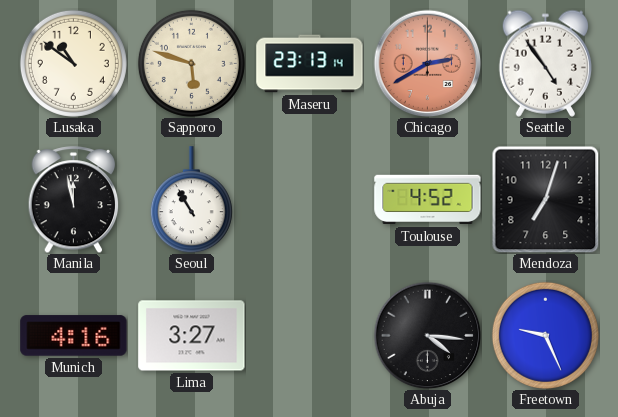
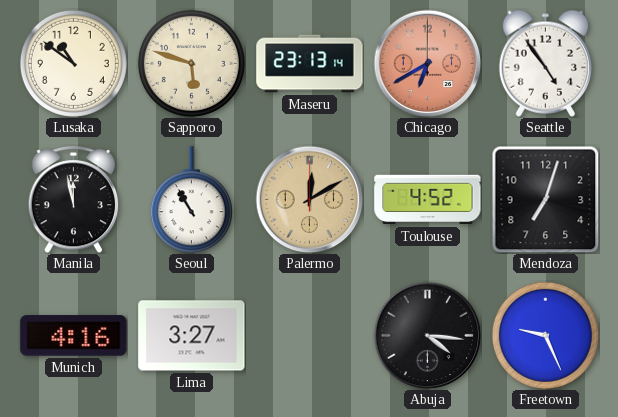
Chicago: 2:40 -> 6:40 (427, 63)
Palermo: none -> 12:10 (309, 199)
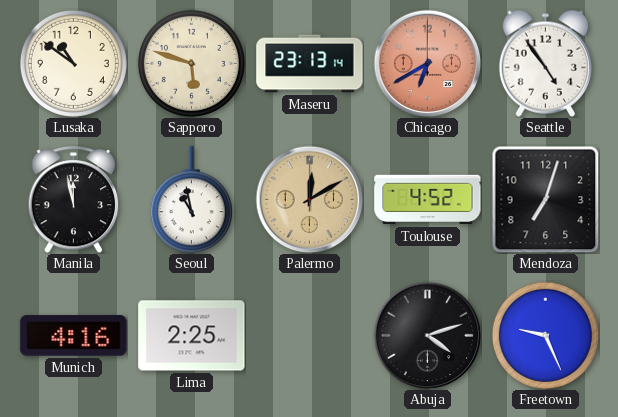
Seoul: 10:55 -> 10:58 (191, 200)
Lima: 3:27 -> 2:25 (192, 336)
Abuja: 4:16 -> 4:12 (427, 335)
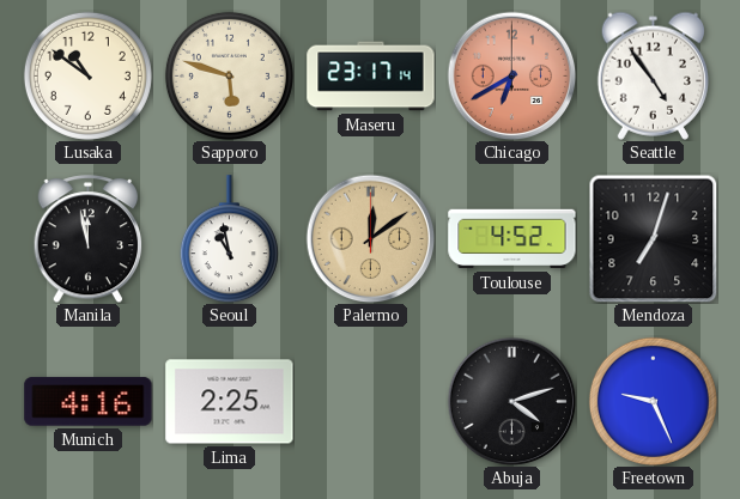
Maseru: 23:13 -> 23:17 (371, 77)
Palermo: 12:10 -> 12:09 (370, 238)
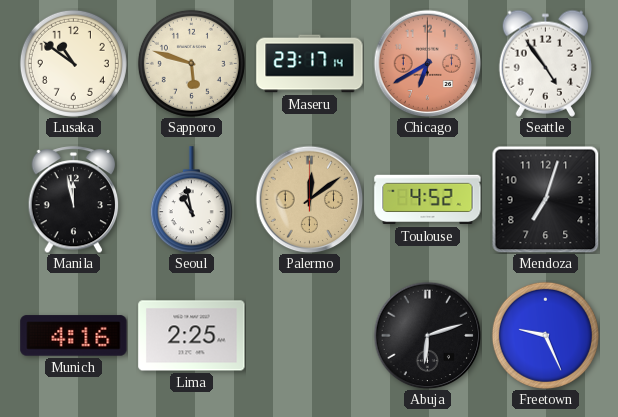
Abuja: 4:12 -> 6:12 (427, 335)
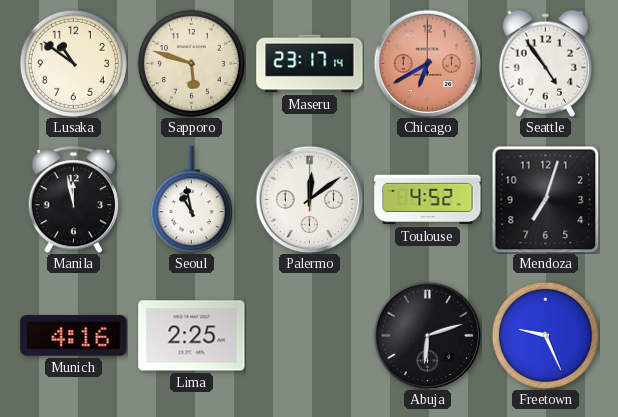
Palermo dial: champagne -> white (309, 199)
